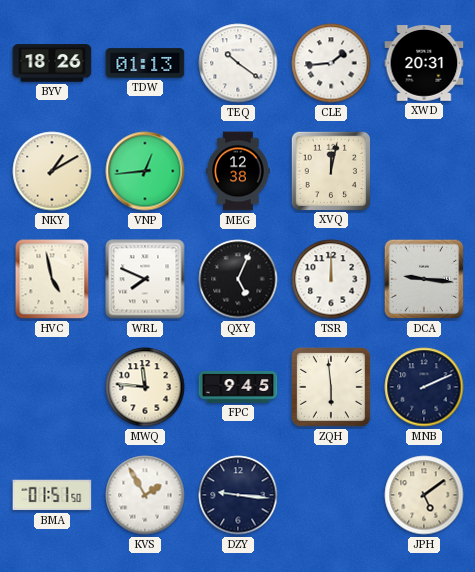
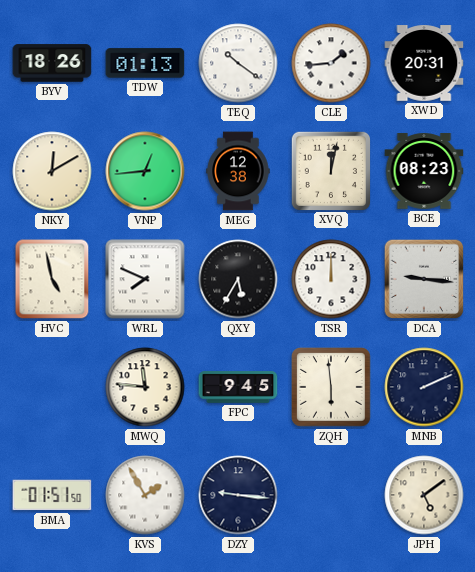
NKY: 1:10 -> 12:10 (52, 171)
BCE: none -> 08:23 (424, 171)
QXY: 5:04 -> 5:35 (238, 279)
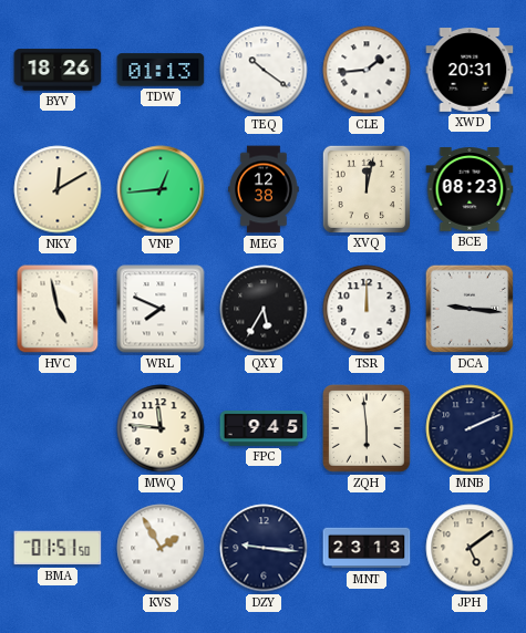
MNT: none -> 23:13 (367, 548)
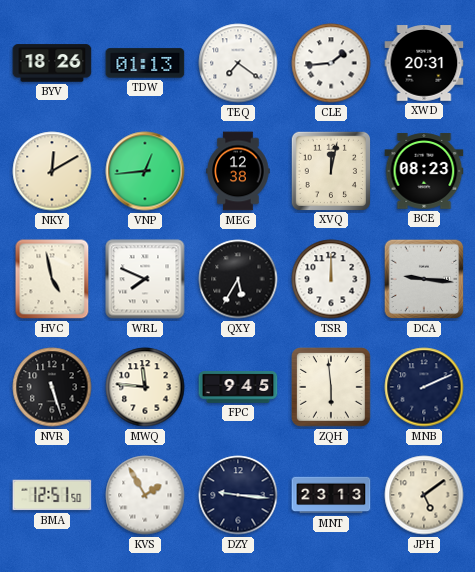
TEQ: 10:21 -> 7:21 (238, 63)
NVR: none -> 5:27 (52, 387)
BMA: 01:51 -> 12:51 (52, 495)
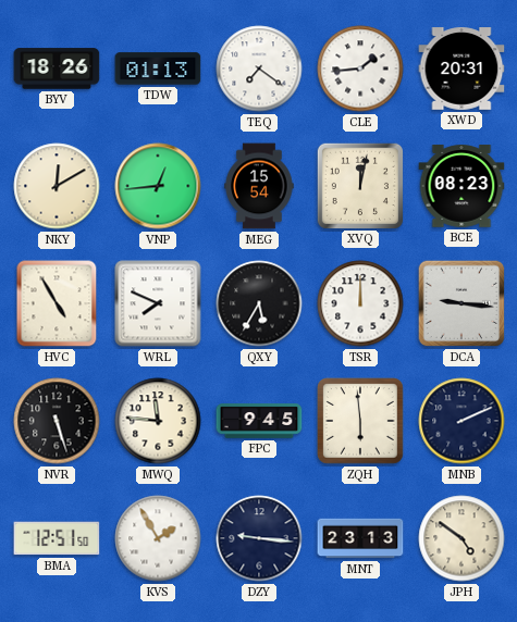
MEG: 12:38 -> 15:54 (259, 186)
HVC: 4:58 -> 4:55 (57, 303)
JPH: 5:09 -> 4:51 (461, 538)
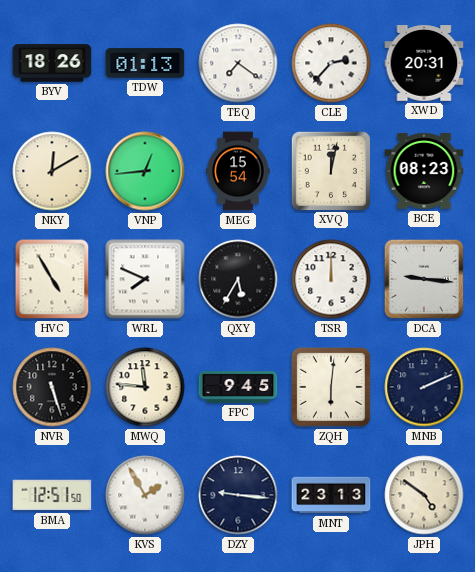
CLE: 1:44 -> 2:37 (331, 63)
ZQH: 5:59 -> 6:01 (332, 388)
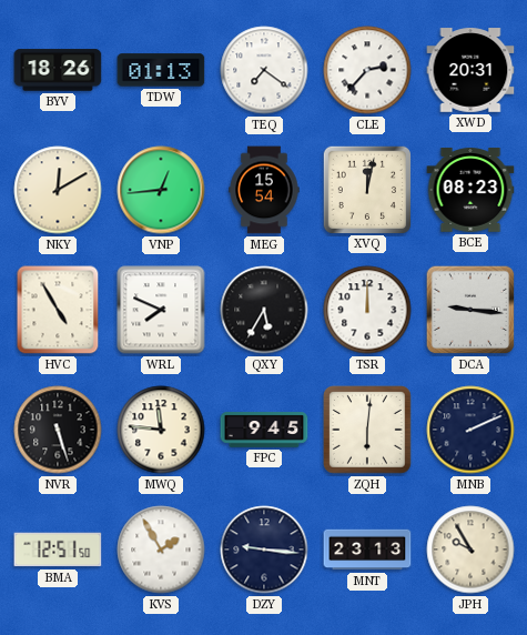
JPH: 4:51 -> 9:55 (470, 550)
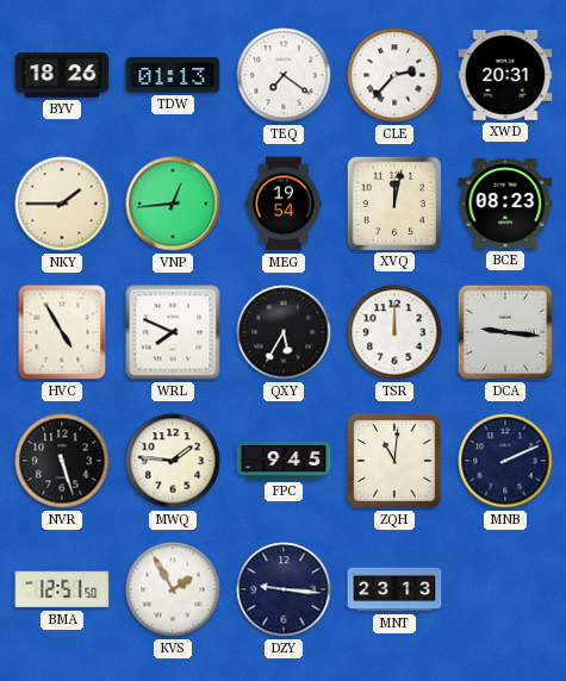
NKY: 12:10 -> 1:45 (62, 204)
MEG: 15:54 -> 19:54 (284, 204)
MWQ: 11:46 -> 1:46 (173, 461)
ZQH: 6:01 -> 11:01 (396, 462)
JPH: 9:55 -> none (470, 550)
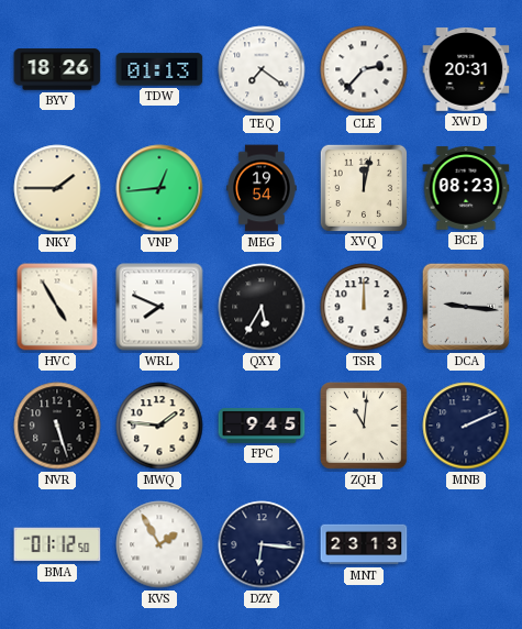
BMA: 12:51 -> 01:12 (57, 544)
DZY: 9:16 -> 6:16 (262, 544)
